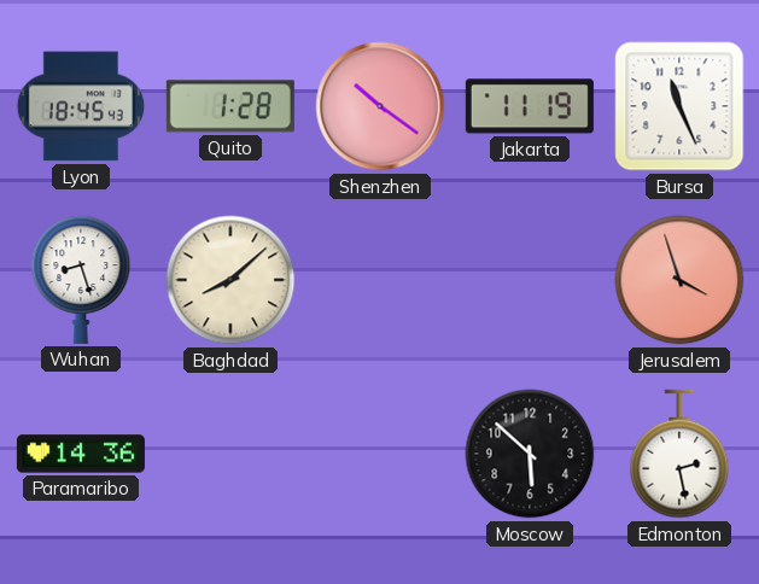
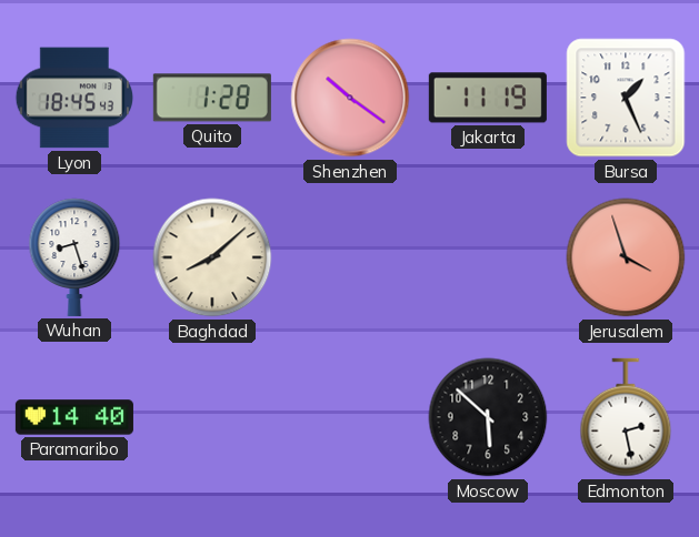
Bursa: 11:26 -> 1:26 (626, 98)
Paramaribo: 14:36 -> 14:40 (74, 417)
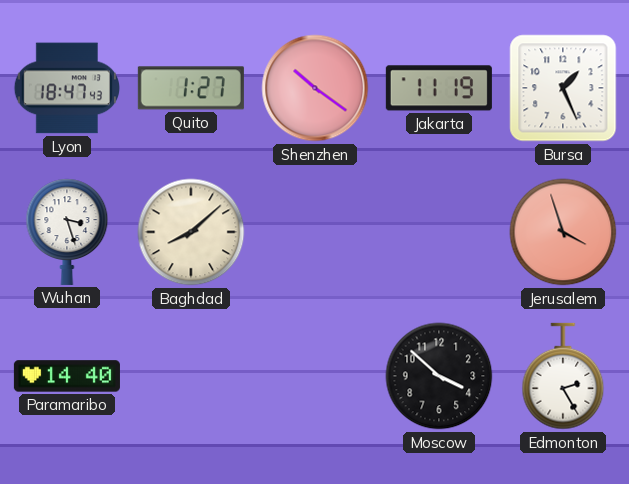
Lyon: 18:45 -> 18:47 (66, 88)
Quito: 1:28 -> 1:27 (191, 88)
Wuhan: 8:27 -> 3:27 (67, 232)
Moscow: 5:52 -> 3:52 (439, 376)
Edmonton: 2:28 -> 2:25 (563, 376)
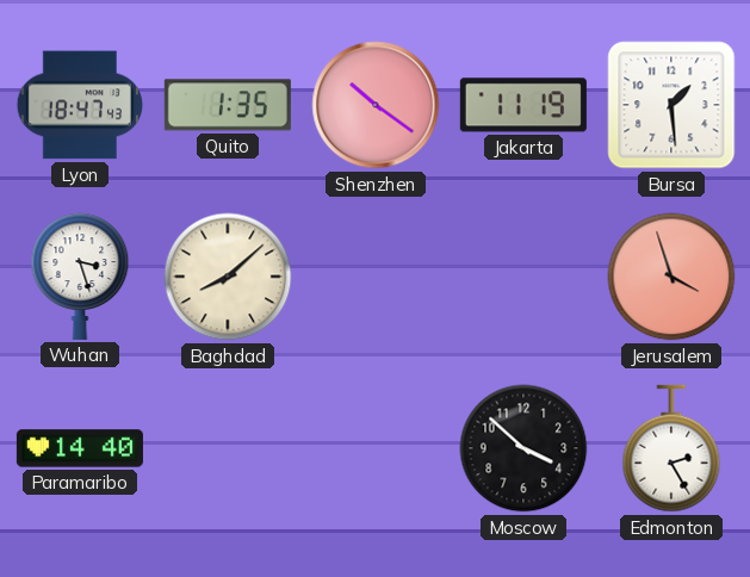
Quito: 1:27 -> 1:35 (228, 105)
Bursa: 1:26 -> 1:29 (671, 105)
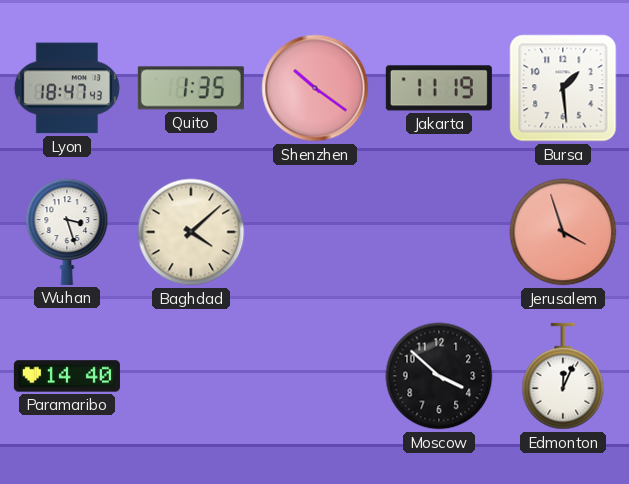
Baghdad: 8:08 -> 4:08 (191, 232)
Edmonton: 2:25 -> 12:04 (563, 376)
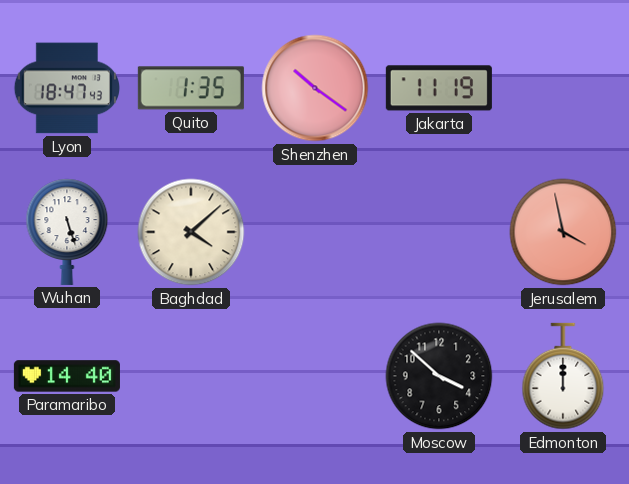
Bursa: 1:29 -> none (563, 88)
Wuhan: 3:27 -> 5:27 (67, 232)
Jerusalem: 3:57 -> 3:58 (563, 232)
Edmonton: 12:04 -> 12:00 (563, 376)
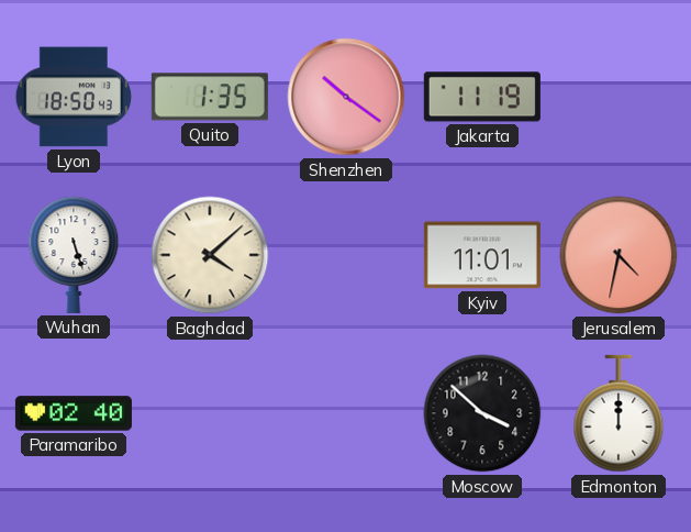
Lyon: 18:47 -> 18:50 (73, 97)
Kyiv: none -> 11:01 (482, 255)
Jerusalem: 3:58 -> 4:32 (618, 255)
Paramaribo: 14:40 -> 02:40 (74, 413)
